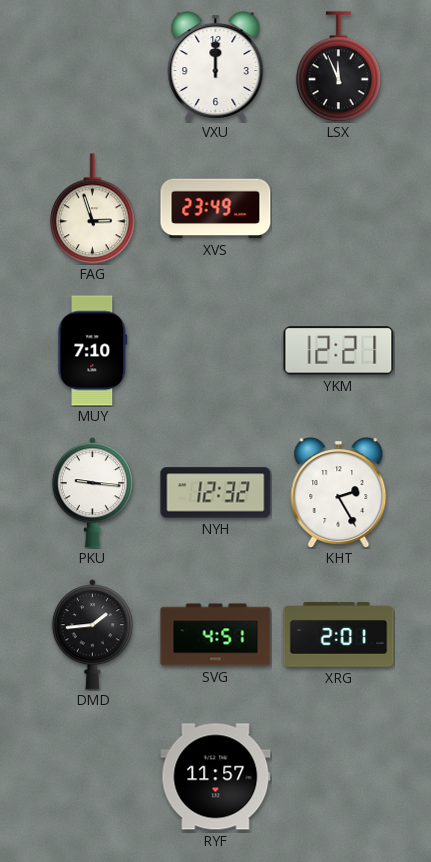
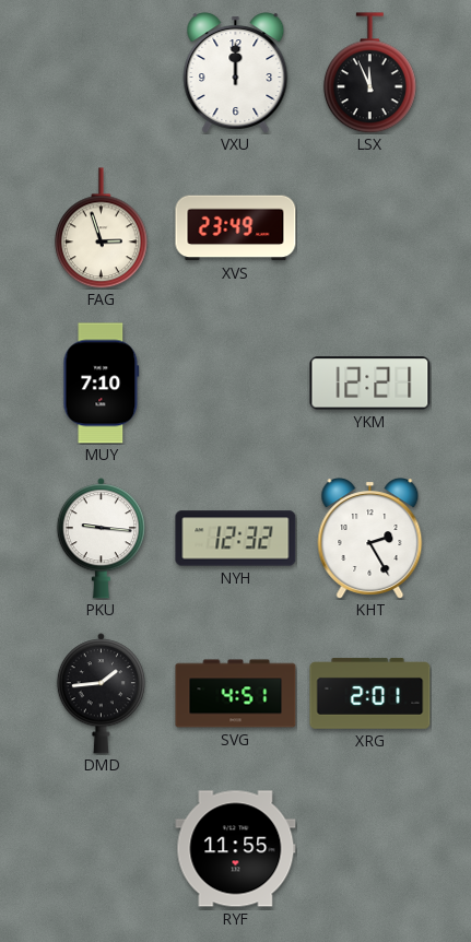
RYF: 11:57 -> 11:55 (236, 849)
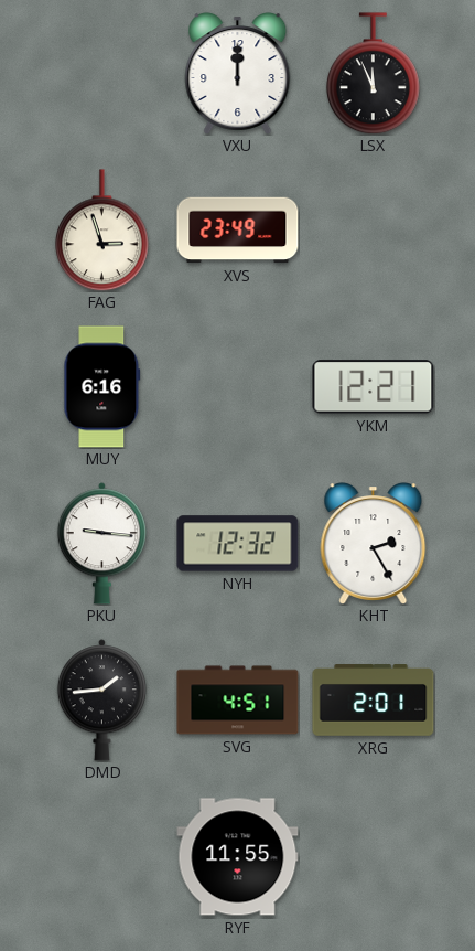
MUY: 7:10 -> 6:16 (102, 387)
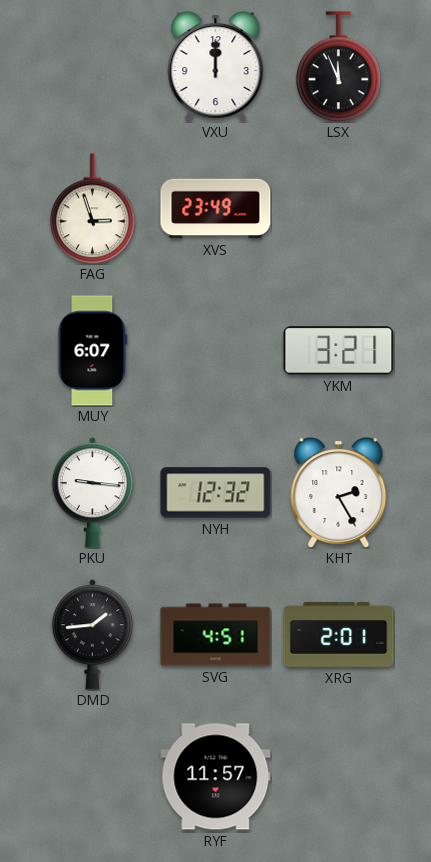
MUY: 6:16 -> 6:07 (93, 351)
YKM: 12:21 -> 3:21 (339, 351)
RYF: 11:55 -> 11:57 (216, 777)
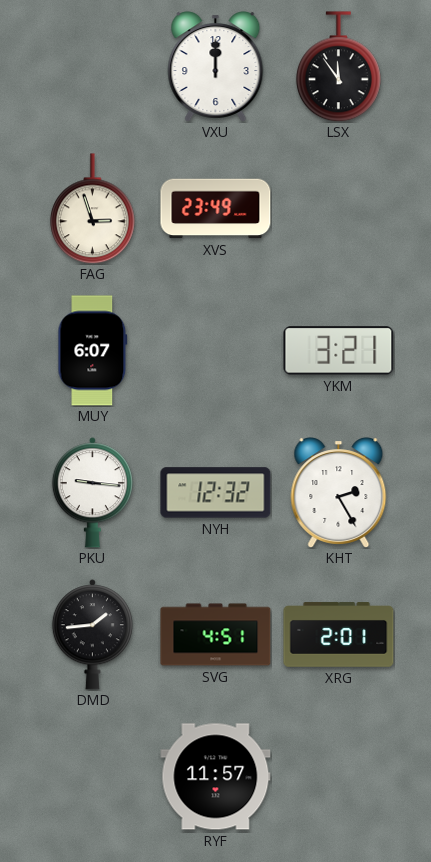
LSX: 11:56 -> 11:54 (339, 67)
